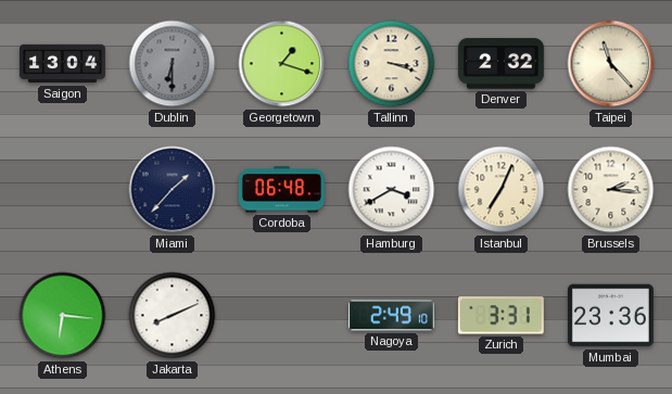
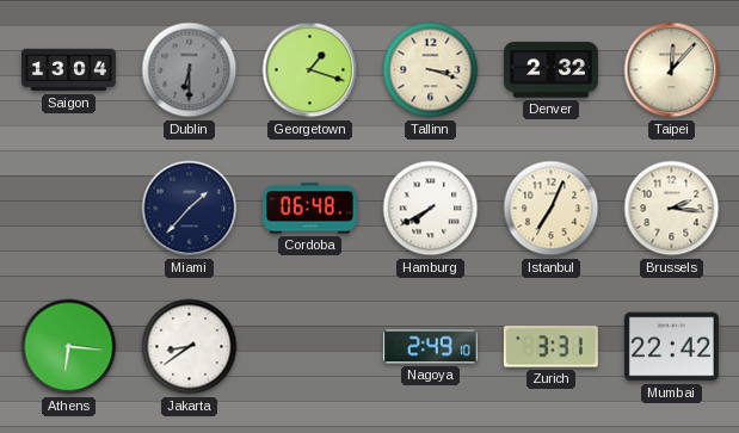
Taipei: 11:23 -> 12:07 (672, 70)
Hamburg: 3:40 -> 7:40 (431, 209)
Jakarta: 8:11 -> 8:39 (190, 347)
Mumbai: 23:36 -> 22:42 (671, 347)
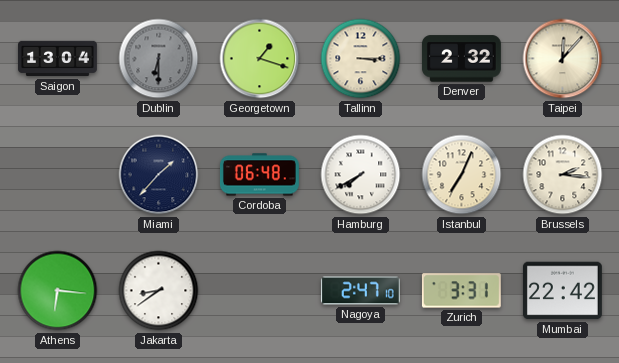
Tallinn: 3:18 -> 3:15 (361, 59)
Nagoya: 2:49 -> 2:47 (360, 291)
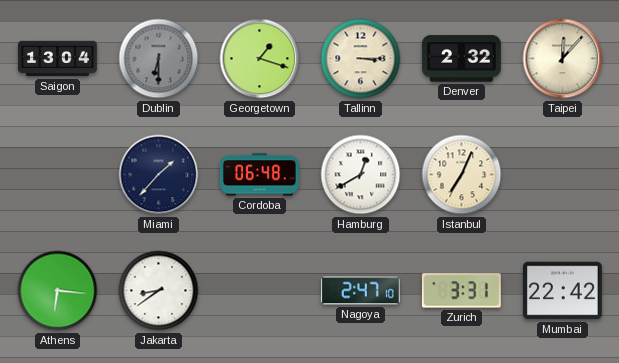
Hamburg: 7:40 -> 12:40 (361, 175)
Brussels: 2:16 -> none (563, 175)
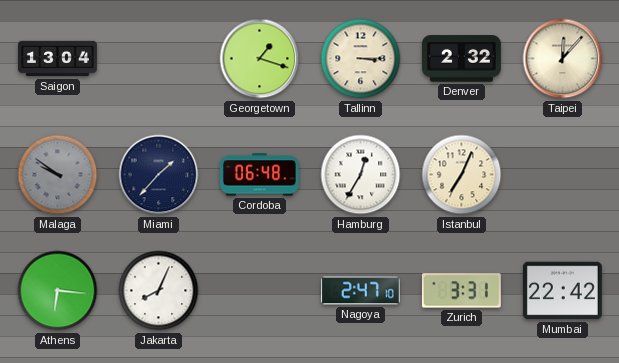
Dublin: 6:30 -> none (159, 59)
Malaga: none -> 9:51 (58, 175)
Hamburg: 12:40 -> 12:35 (361, 175)
Jakarta: 8:39 -> 8:04 (159, 291)
